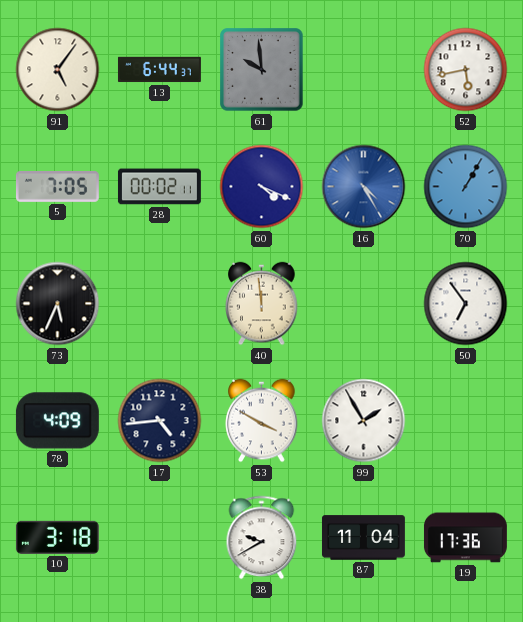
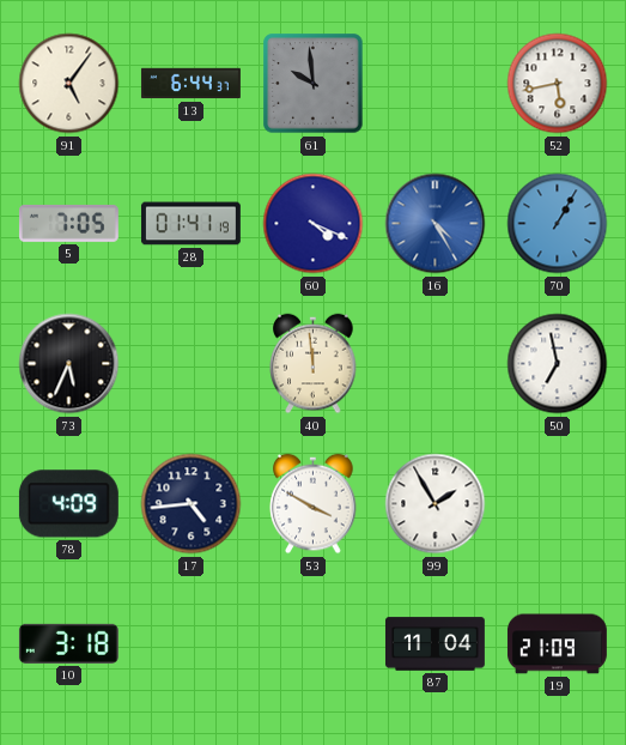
28: 00:02 -> 01:41 (190, 224)
50: 6:54 -> 6:58 (558, 364)
38: 9:40 -> none (262, 538)
19: 17:36 -> 21:09 (557, 644)
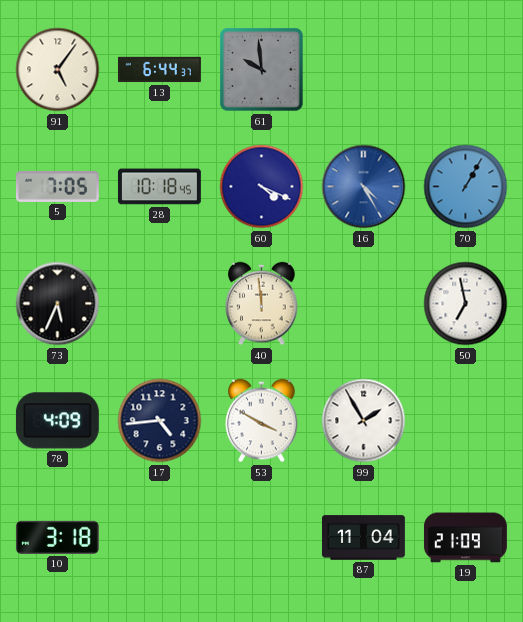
52: 5:43 -> none (558, 84)
28: 01:41 -> 10:18 (159, 187)
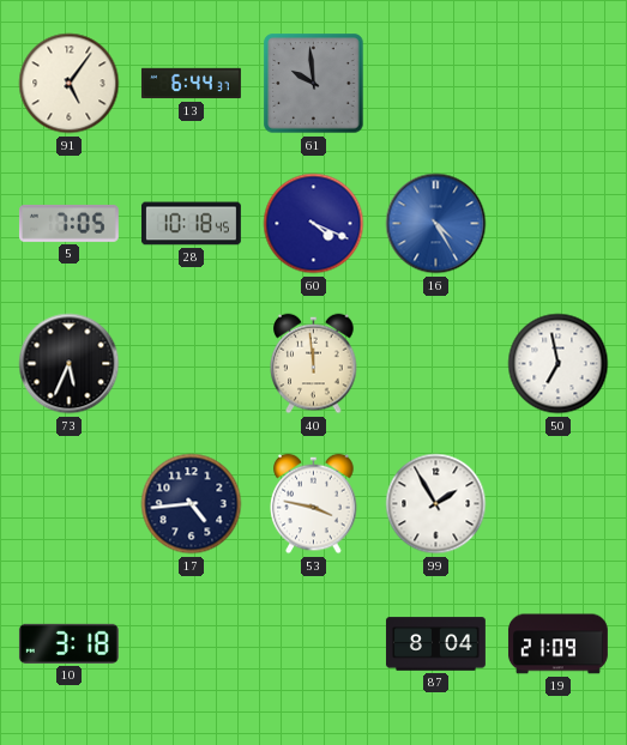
70: 1:05 -> none (466, 187)
78: 4:09 -> none (57, 421)
53: 3:50 -> 3:47 (314, 504)
87: 11:04 -> 8:04 (436, 644)
